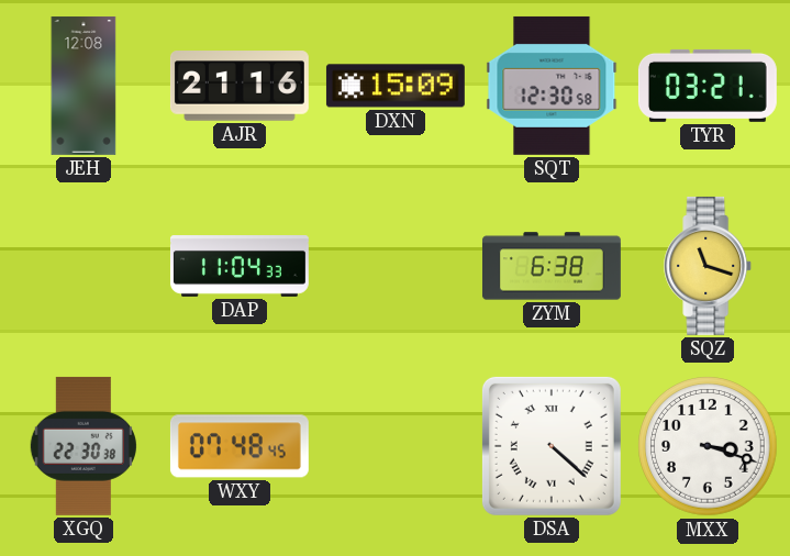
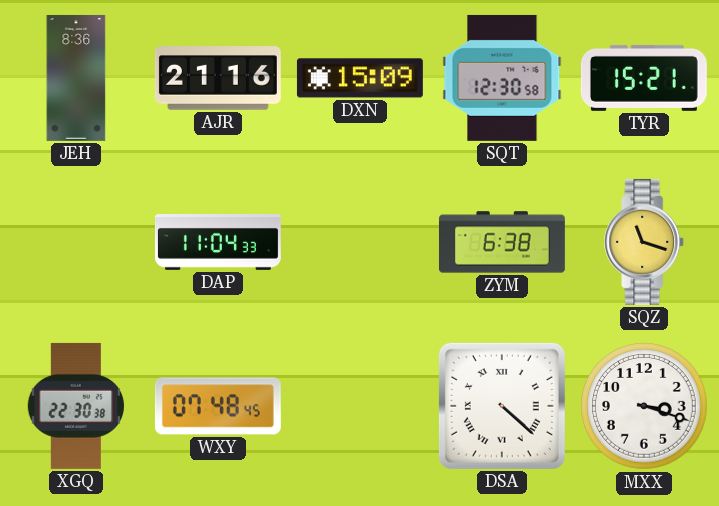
JEH: 12:08 -> 8:36 (76, 78)
TYR: 03:21 -> 15:21 (644, 78)
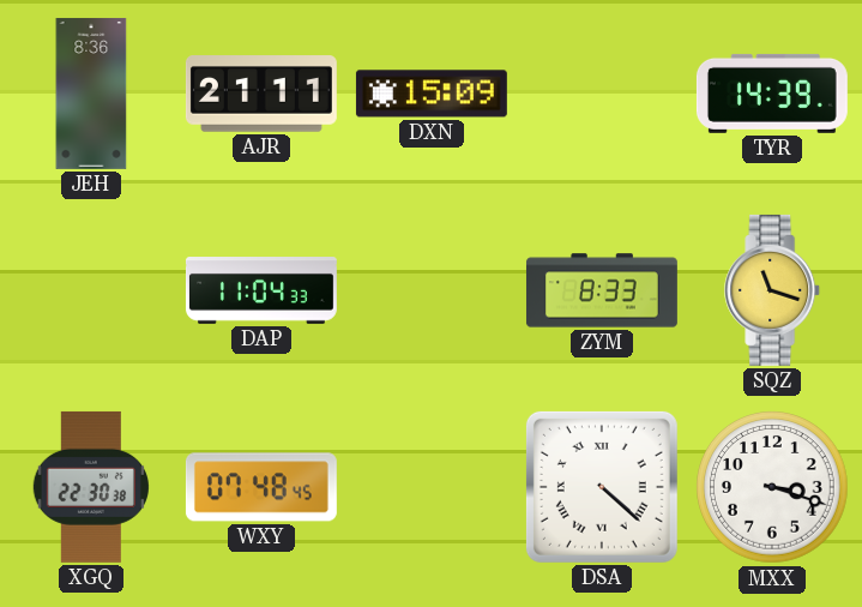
AJR: 21:16 -> 21:11 (261, 94)
SQT: 12:30 -> none (502, 78)
TYR: 15:21 -> 14:39 (772, 94)
ZYM: 6:38 -> 8:33 (602, 290)
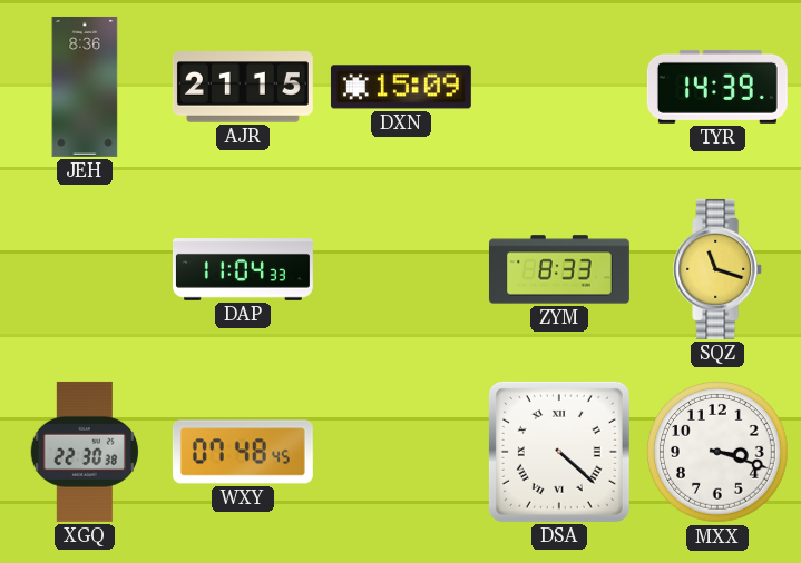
AJR: 21:11 -> 21:15 (243, 87)
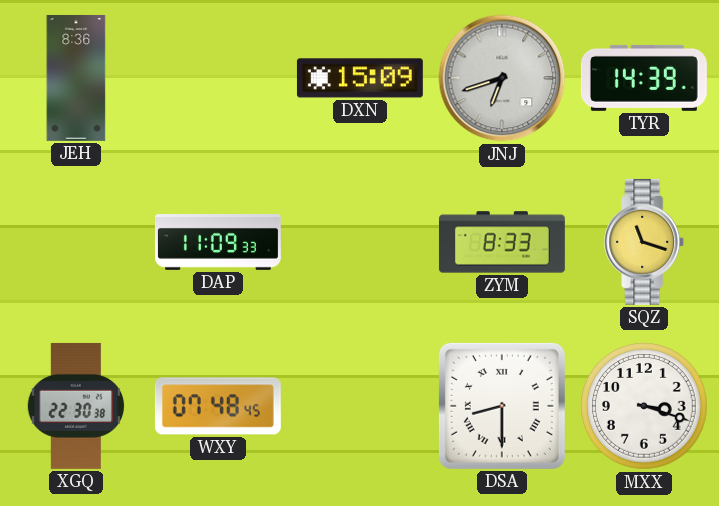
AJR: 21:15 -> none (243, 87)
JNJ: none -> 6:42 (502, 78)
DAP: 11:04 -> 11:09 (218, 243)
DSA: 4:22 -> 8:30 (502, 406)
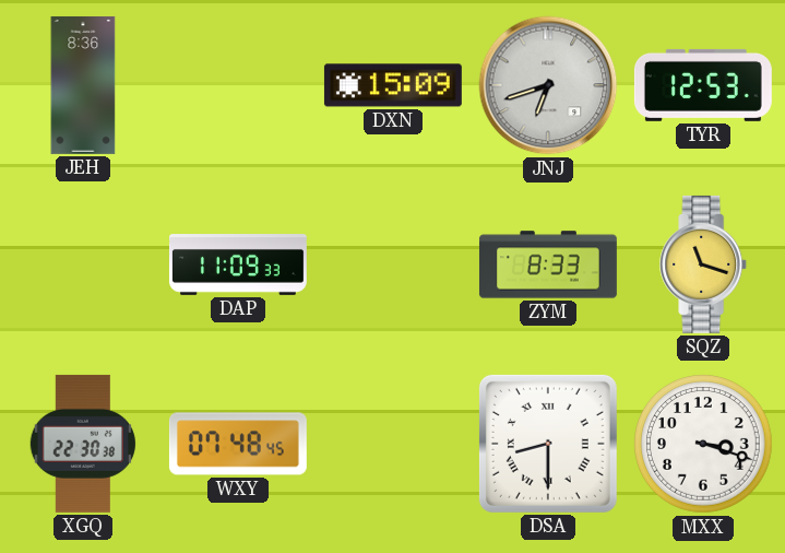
TYR: 14:39 -> 12:53 (703, 85)
